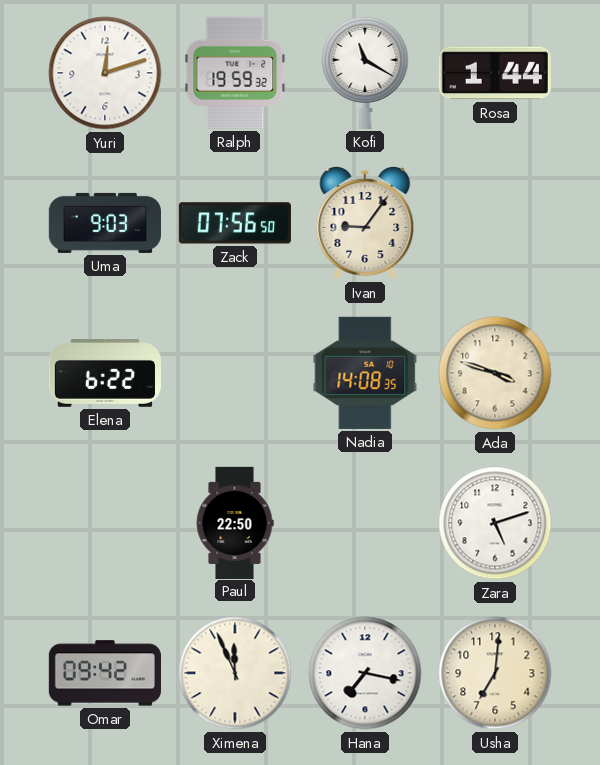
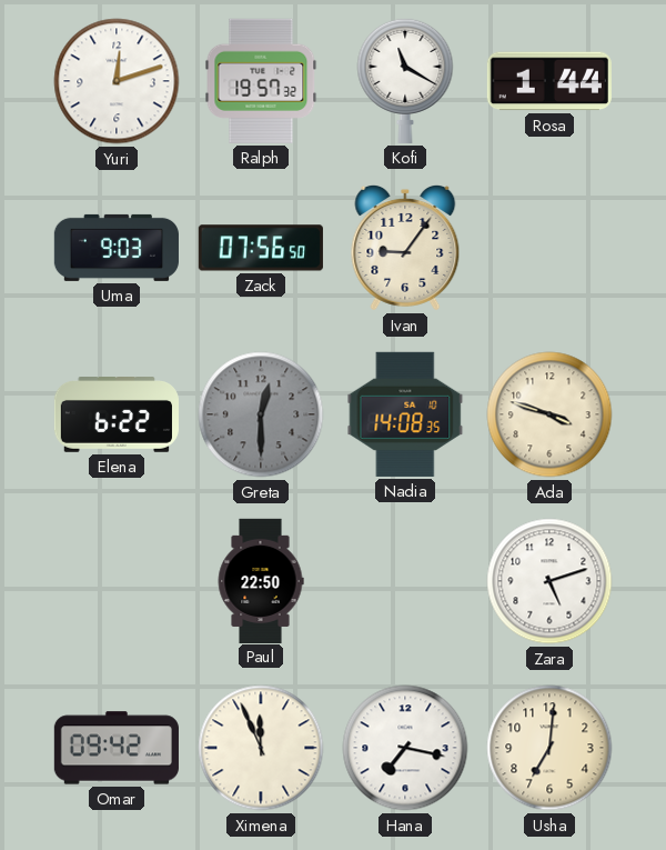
Ralph: 19:59 -> 19:57 (261, 81)
Greta: none -> 12:30 (261, 414)
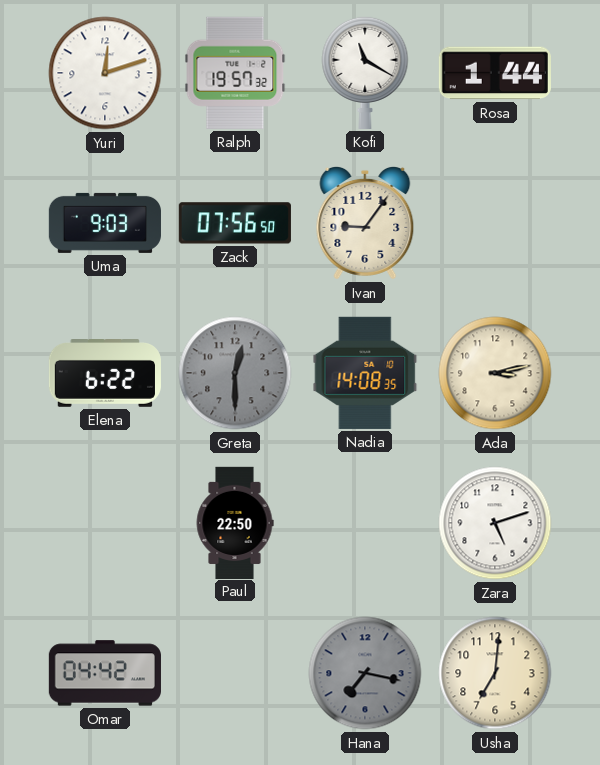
Ada: 3:48 -> 3:13 (495, 373)
Omar: 09:42 -> 04:42 (105, 673)
Ximena: 11:56 -> none (261, 748)
Hana dial: white -> grey (365, 673)
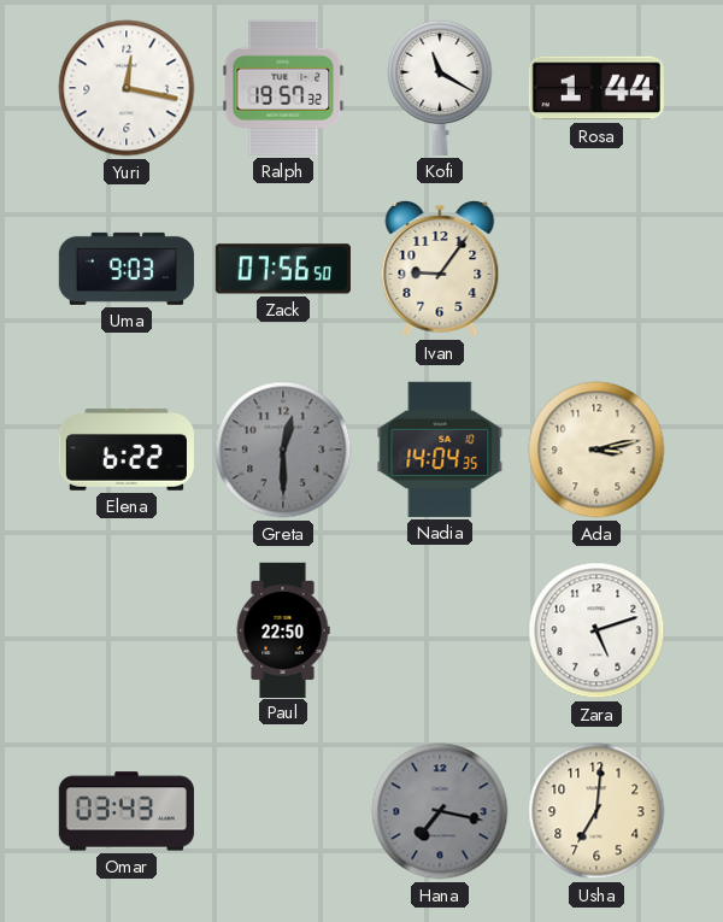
Yuri: 12:12 -> 12:17 (127, 88)
Nadia: 14:08 -> 14:04 (440, 450)
Omar: 04:42 -> 03:43 (127, 811)
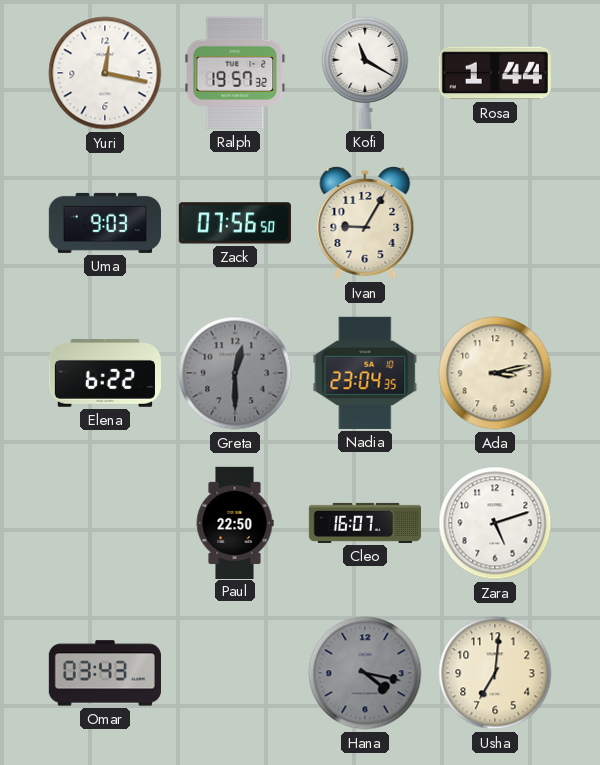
Ivan: 9:06 -> 9:05 (365, 223)
Nadia: 14:04 -> 23:04 (365, 373)
Cleo: none -> 16:07 (364, 523)
Hana: 7:17 -> 4:17 (365, 673)
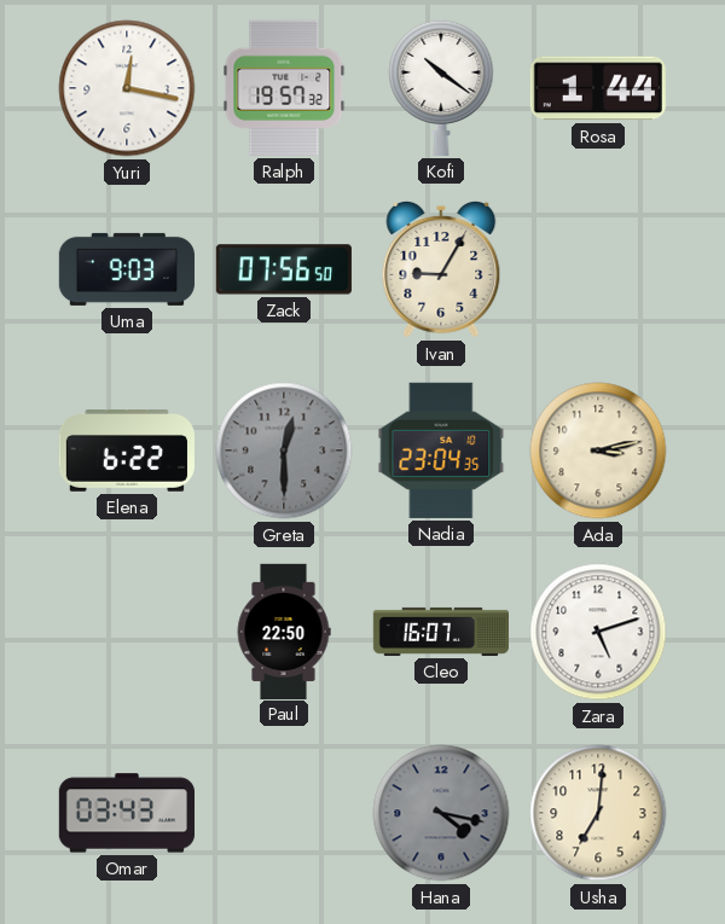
Kofi: 11:20 -> 10:21 (441, 87)
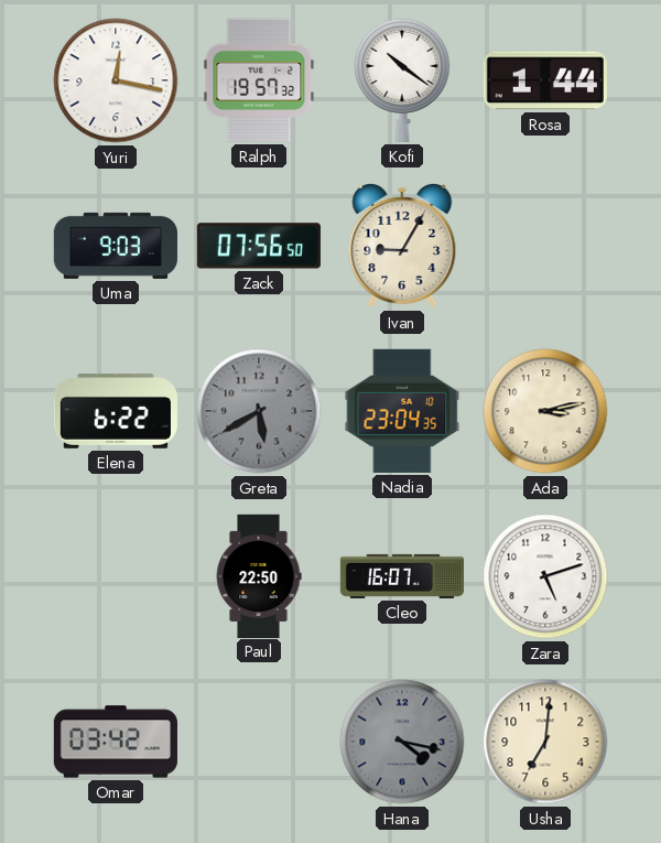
Greta: 12:30 -> 5:40 (259, 411)
Omar: 03:43 -> 03:42 (116, 742)
